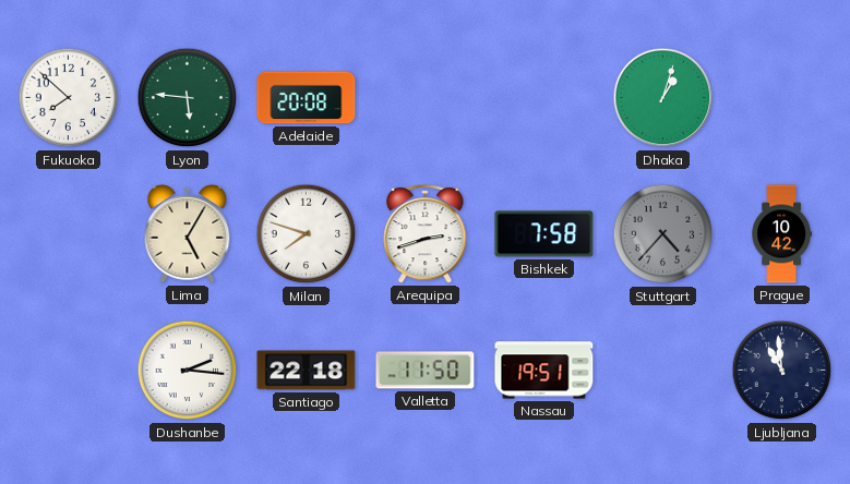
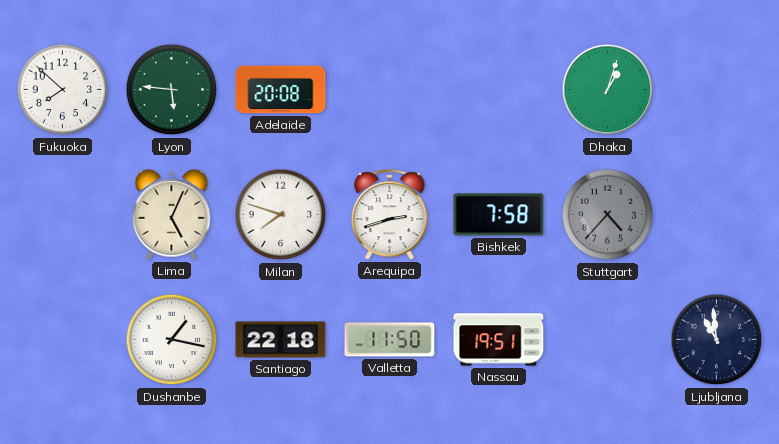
Lima: 5:05 -> 5:04 (172, 214)
Prague: 10:42 -> none (781, 234)
Dushanbe: 2:16 -> 1:17 (172, 340)
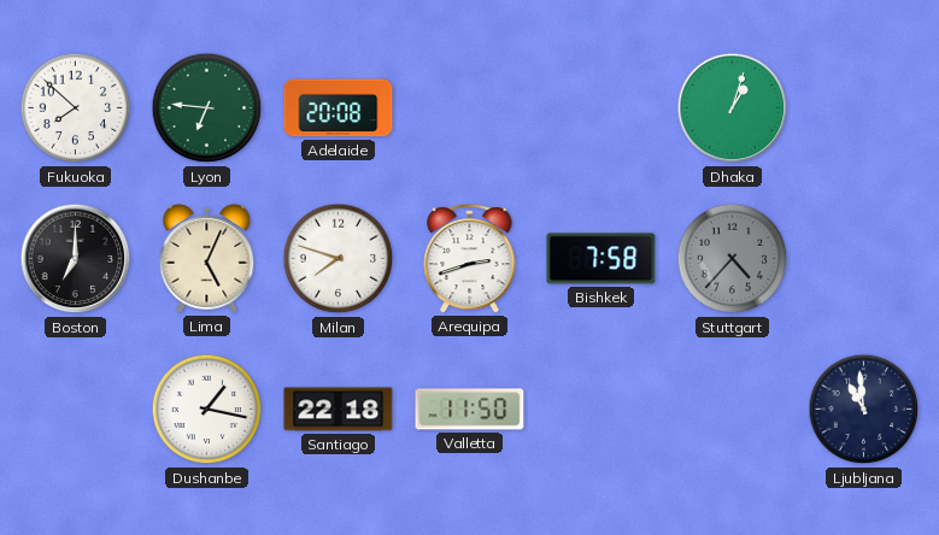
Lyon: 5:46 -> 6:46 (207, 108)
Boston: none -> 7:00 (76, 259)
Nassau: 19:51 -> none (499, 340)
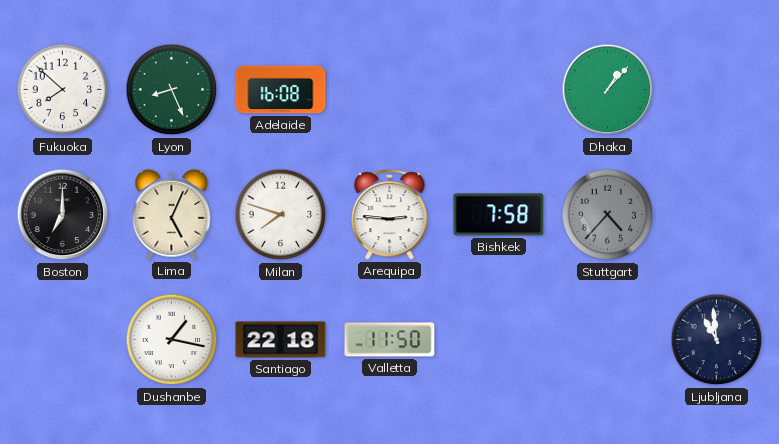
Lyon: 6:46 -> 8:26 (172, 90)
Adelaide: 20:08 -> 16:08 (281, 90)
Dhaka: 1:03 -> 1:07 (608, 90)
Arequipa: 2:42 -> 2:46 (390, 215)
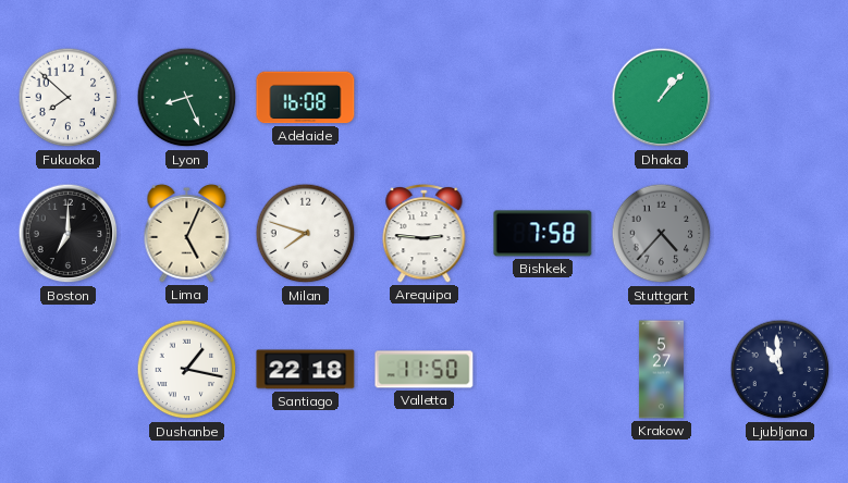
Krakow: none -> 5:27 (661, 370)
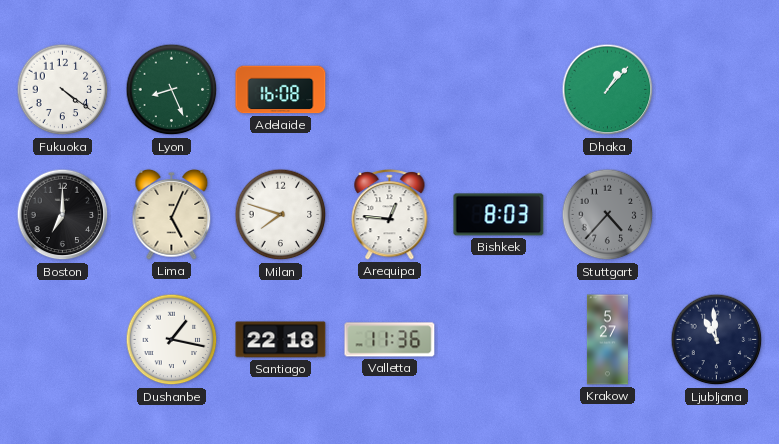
Fukuoka: 7:52 -> 4:21 (63, 90)
Arequipa: 2:46 -> 12:46 (390, 215)
Bishkek: 7:58 -> 8:03 (499, 215)
Valletta: 11:50 -> 11:36 (390, 340)
